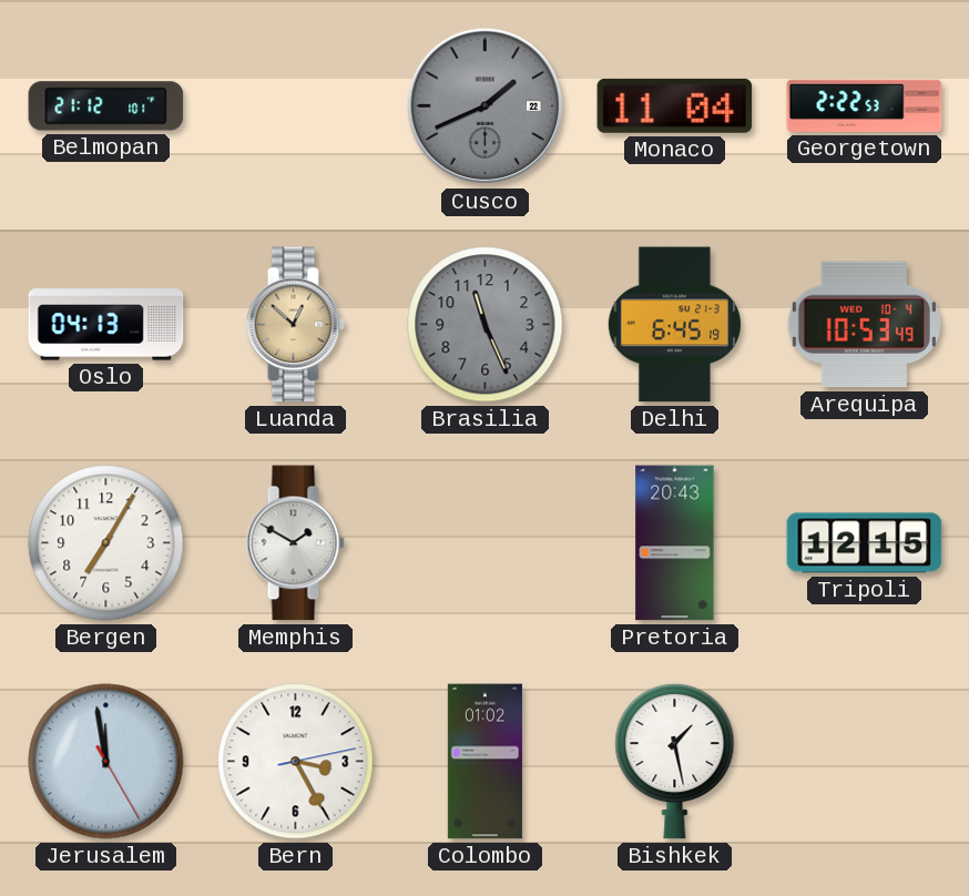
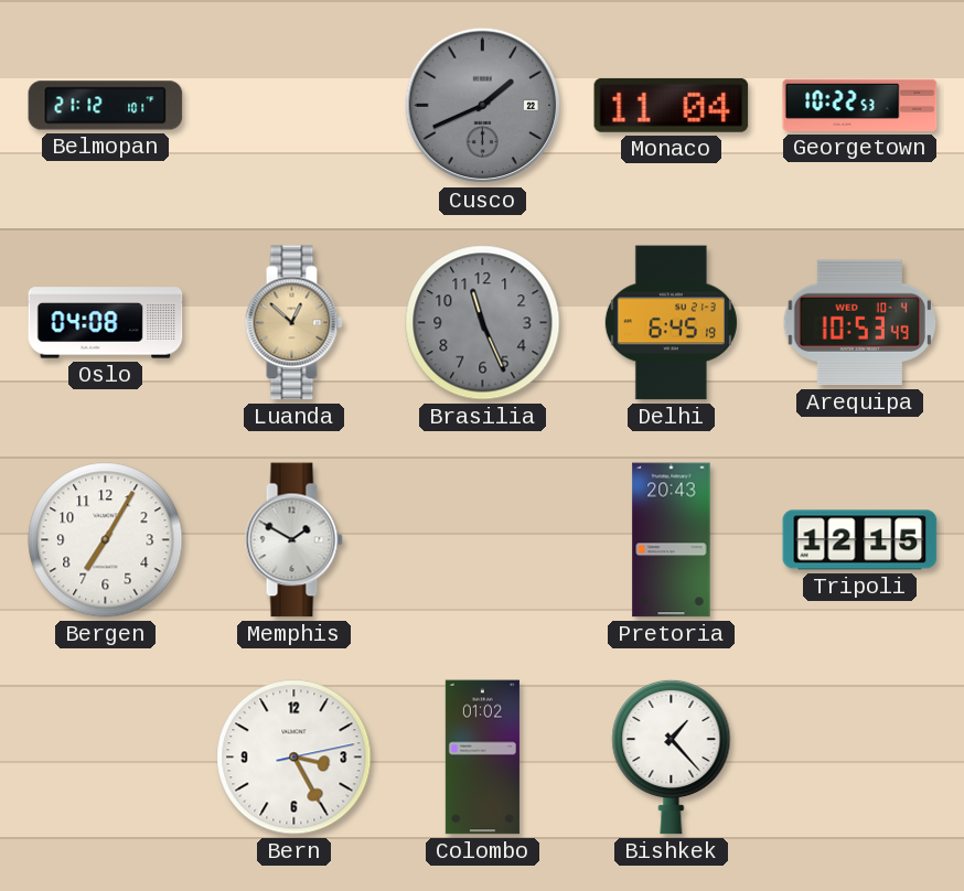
Georgetown: 2:22 -> 10:22 (860, 105)
Oslo: 04:13 -> 04:08 (106, 323)
Jerusalem: 11:58 -> none (106, 762)
Bishkek: 1:28 -> 1:23 (672, 756)
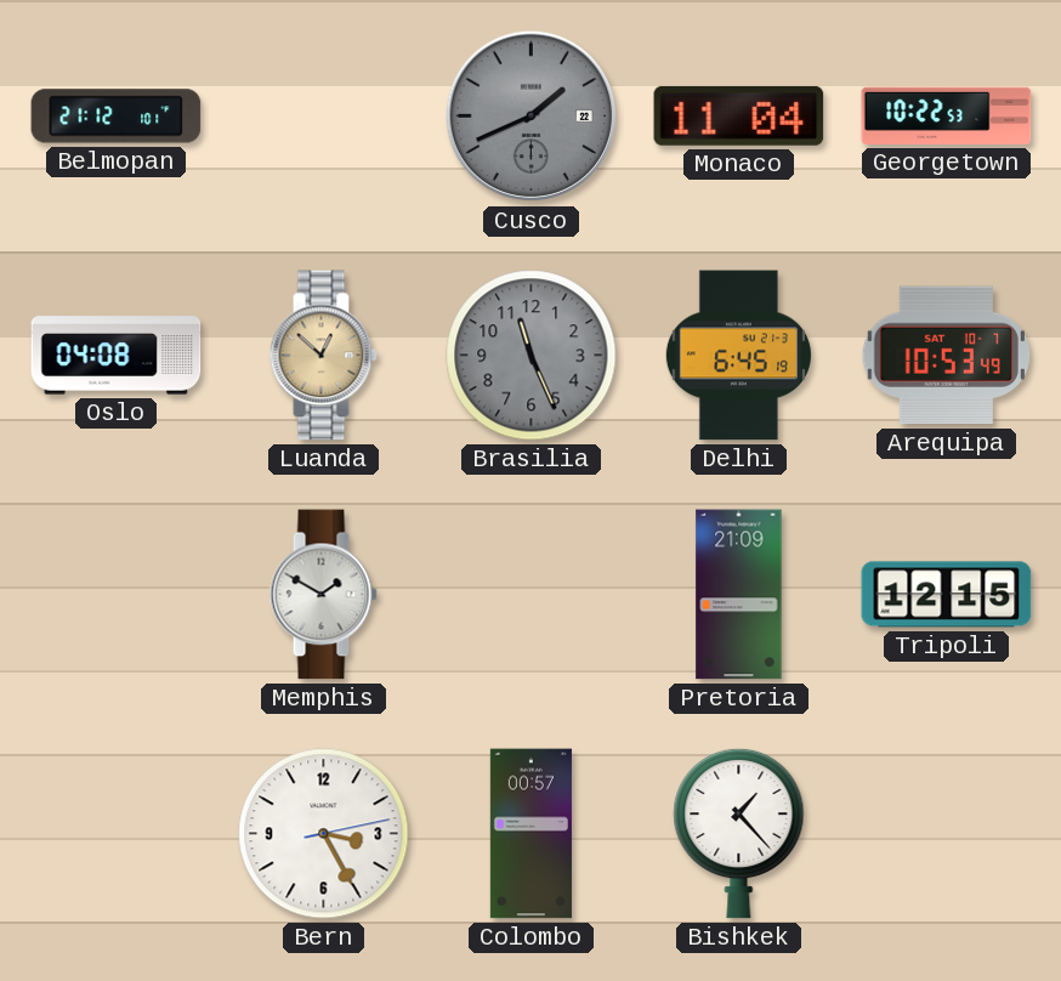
Arequipa date: WED 10-4 -> SAT 10-7 (946, 356)
Bergen: 7:05 -> none (106, 540)
Pretoria: 20:43 -> 21:09 (739, 595)
Colombo: 01:02 -> 00:57 (530, 834)
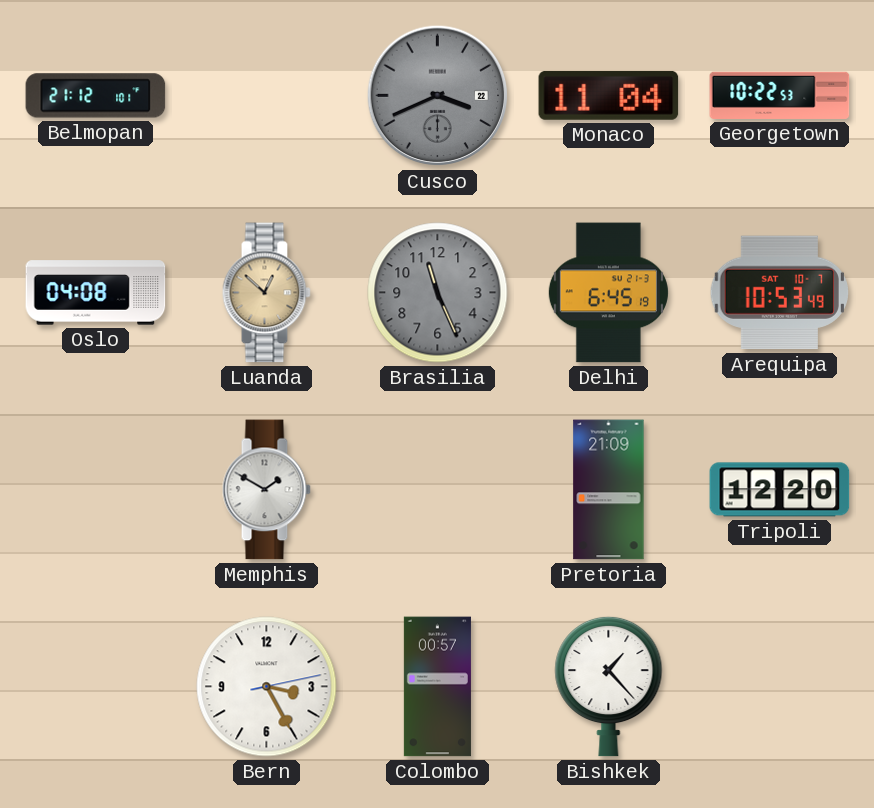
Cusco: 1:41 -> 3:41 (438, 96)
Tripoli: 12:15 -> 12:20 (780, 490)
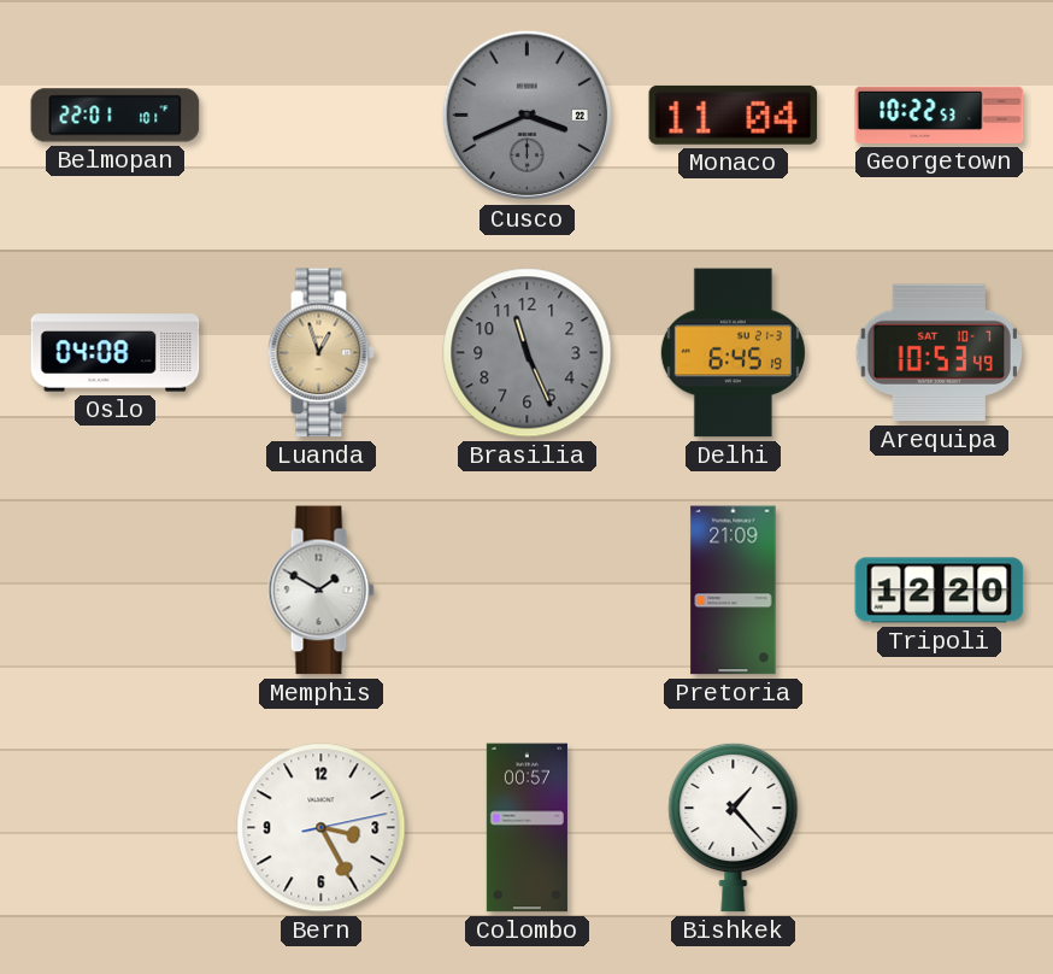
Belmopan: 21:12 -> 22:01 (116, 116)
Luanda: 12:52 -> 12:57 (320, 353)
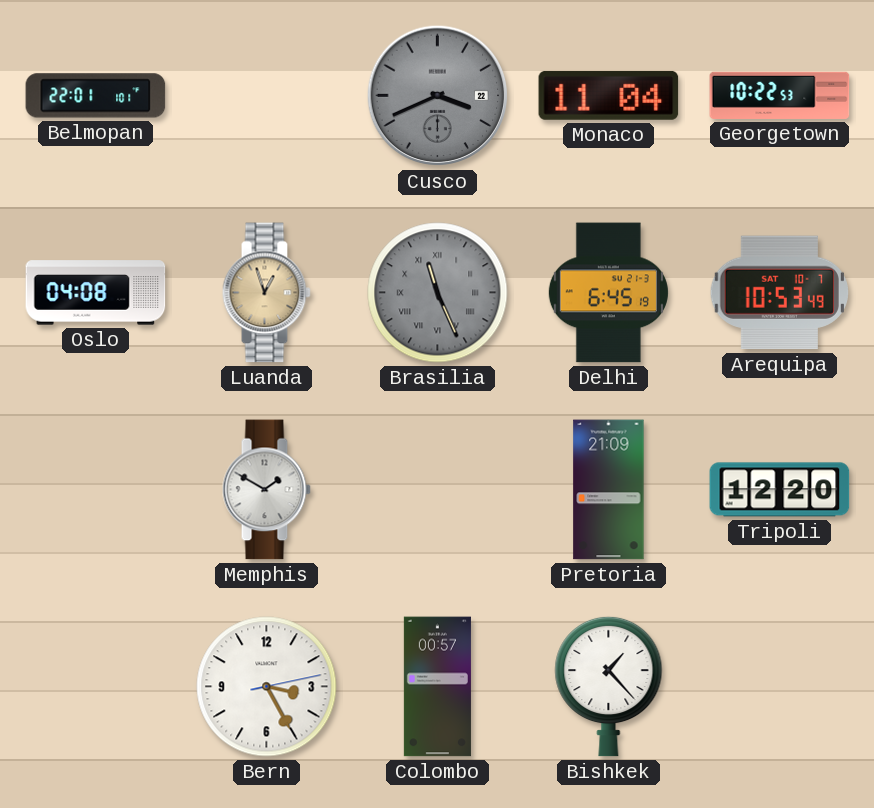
Brasilia numerals: Arabic -> Roman (438, 293)
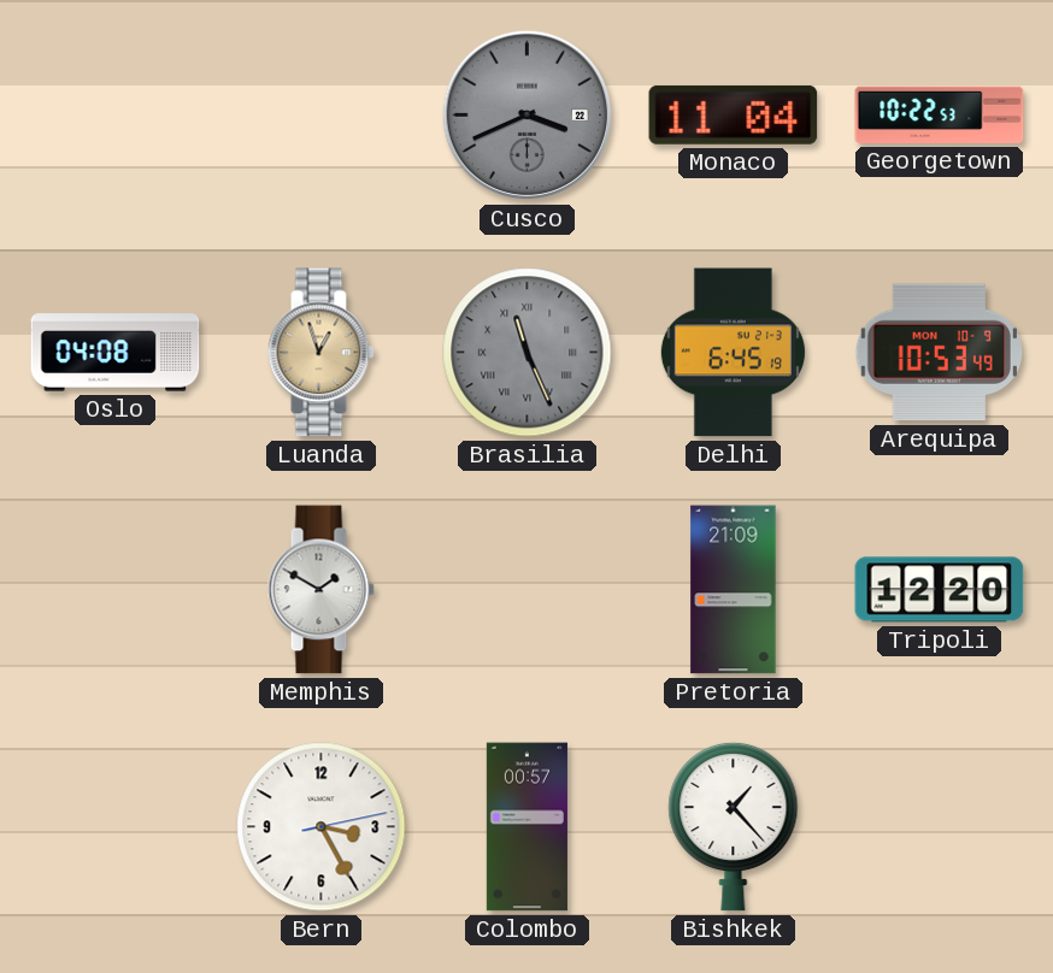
Belmopan: 22:01 -> none (96, 96)
Arequipa date: SAT 10-7 -> MON 10-9 (939, 353)
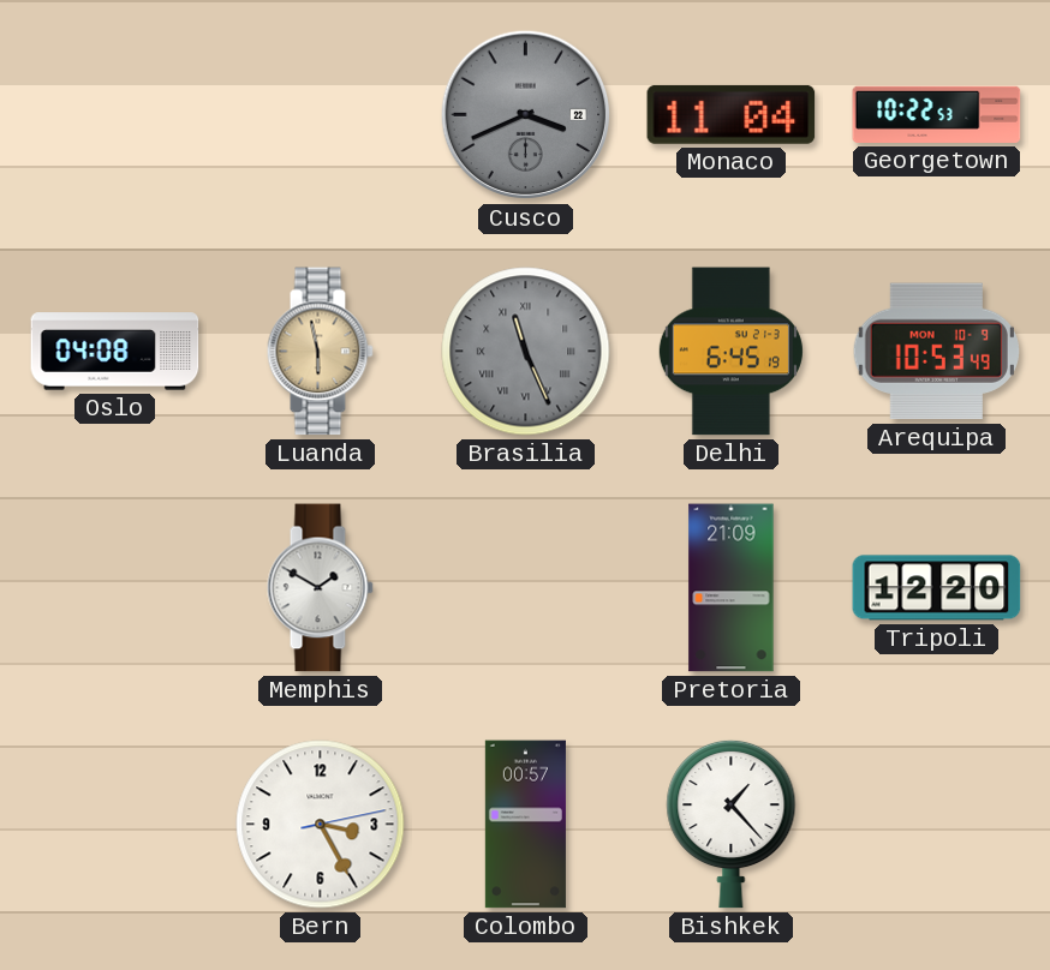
Luanda: 12:57 -> 5:58 (320, 352)
